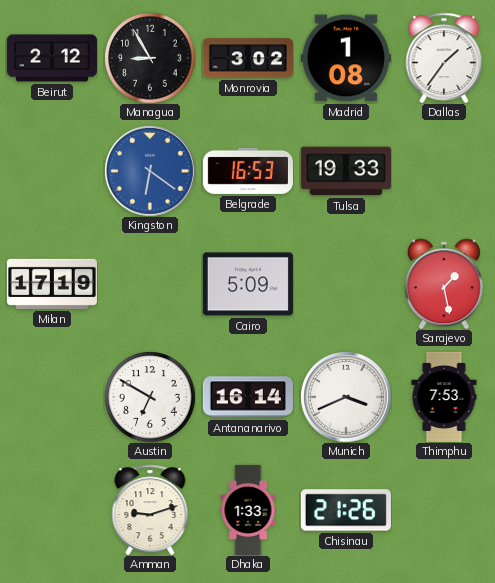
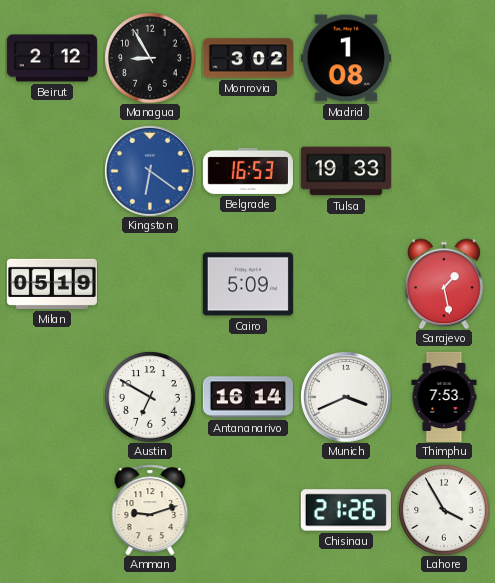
Dallas: 1:36 -> none (444, 58)
Milan: 17:19 -> 05:19 (52, 284)
Dhaka: 1:33 -> none (248, 509)
Lahore: none -> 3:55 (444, 510)
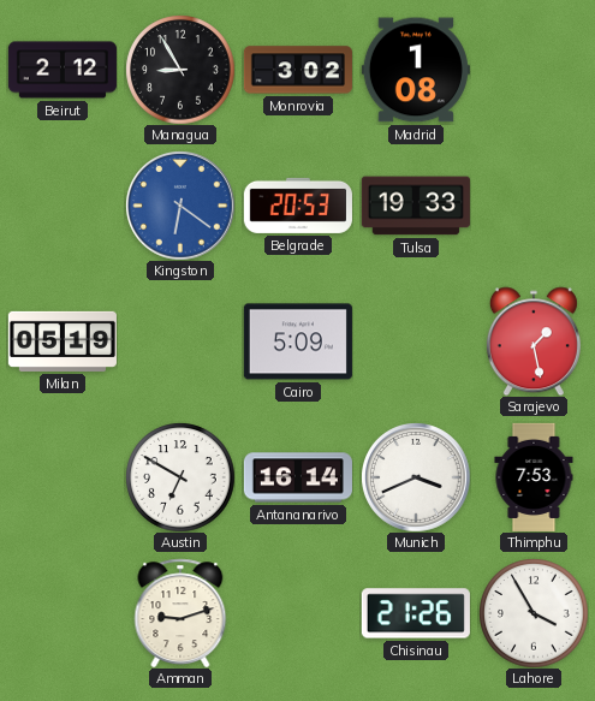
Belgrade: 16:53 -> 20:53 (298, 206)
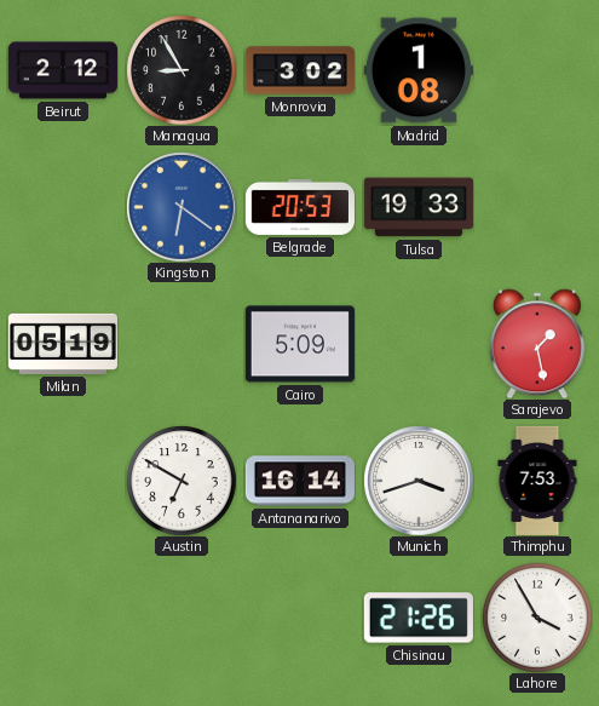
Munich: 3:41 -> 3:42 (419, 481)
Amman: 9:12 -> none (180, 613)
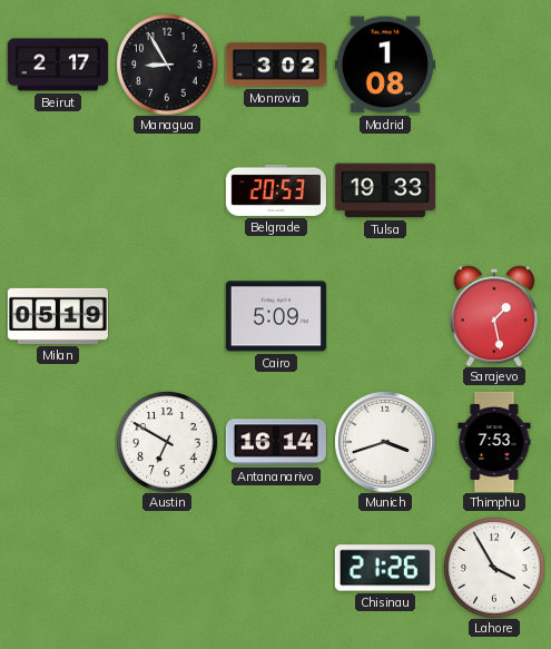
Beirut: 2:12 -> 2:17 (58, 65)
Kingston: 6:21 -> none (182, 207)
